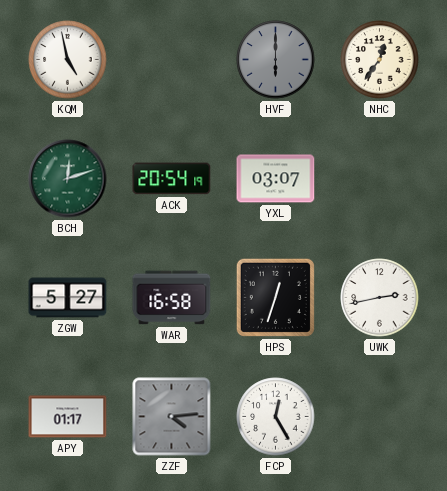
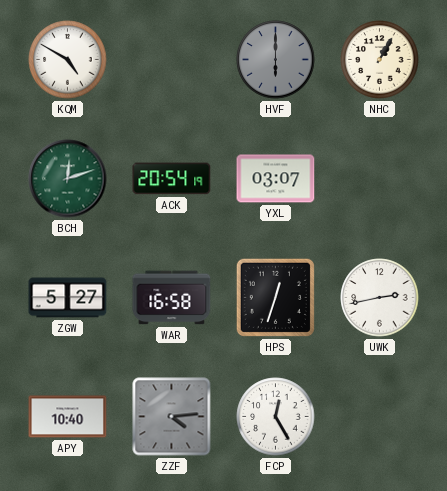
KQM: 4:58 -> 4:50 (68, 60)
NHC: 12:36 -> 1:05 (380, 60)
APY: 01:17 -> 10:40 (68, 417)
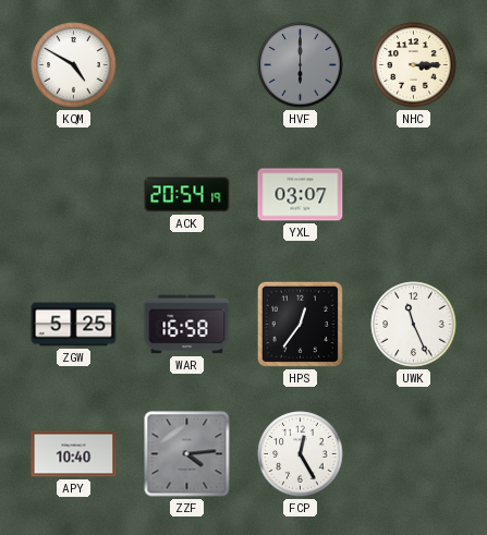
NHC: 1:05 -> 3:15 (414, 65)
BCH: 12:12 -> none (68, 179)
ZGW: 5:27 -> 5:25 (74, 325)
HPS: 12:33 -> 12:36 (300, 324)
UWK: 2:43 -> 11:26 (414, 325)
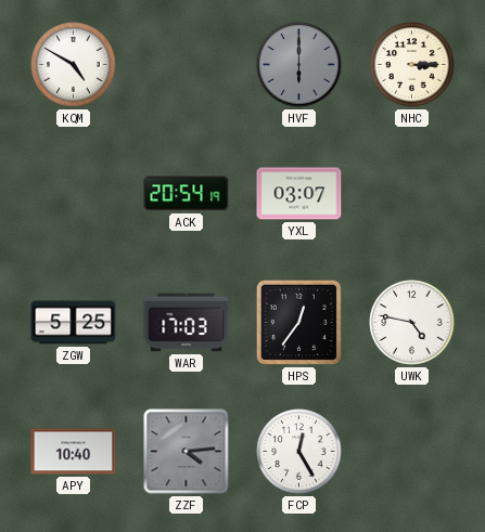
WAR: 16:58 -> 17:03 (187, 323)
UWK: 11:26 -> 4:47 (412, 323)
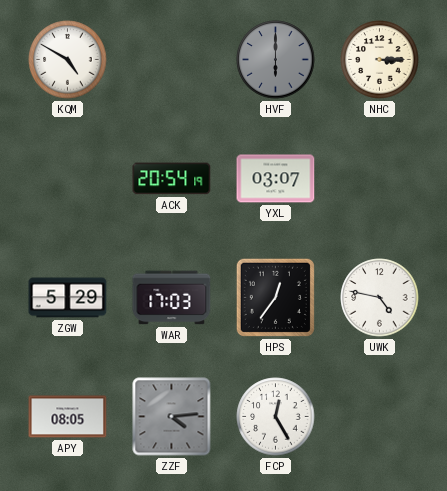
ZGW: 5:25 -> 5:29 (68, 298)
APY: 10:40 -> 08:05 (68, 417)
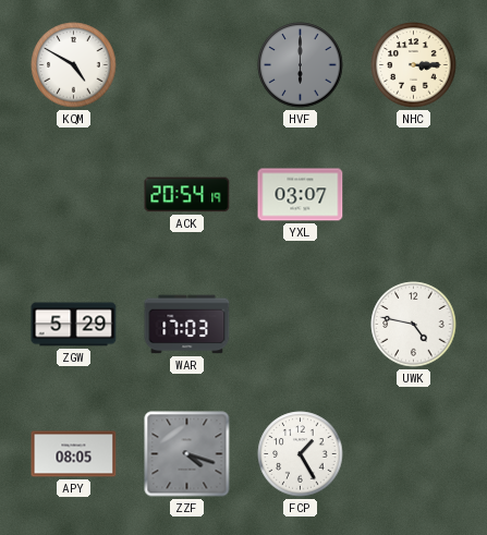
HPS: 12:36 -> none (275, 297)
ZZF: 4:14 -> 4:18 (187, 454)
FCP: 12:25 -> 1:25 (301, 454)
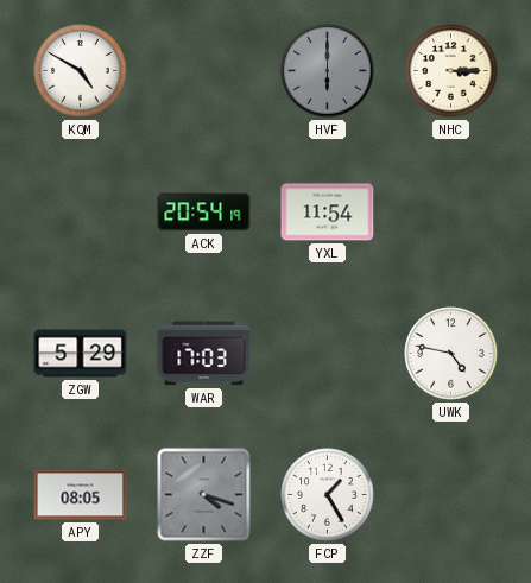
YXL: 03:07 -> 11:54 (328, 213)
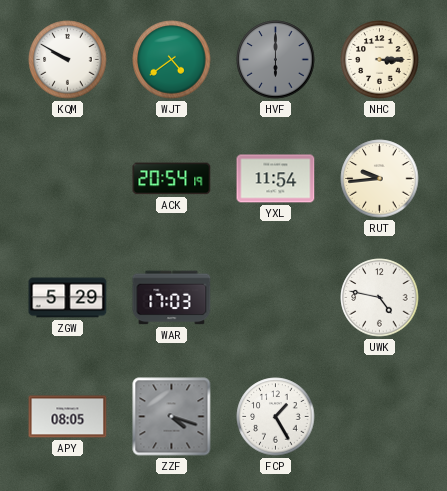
KQM: 4:50 -> 9:50 (68, 60)
WJT: none -> 4:39 (172, 60)
RUT: none -> 9:44 (380, 179)
